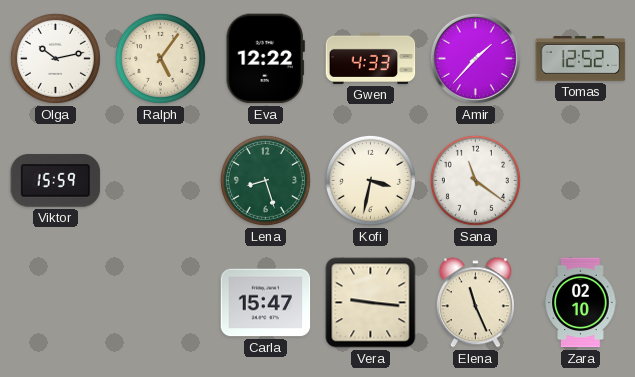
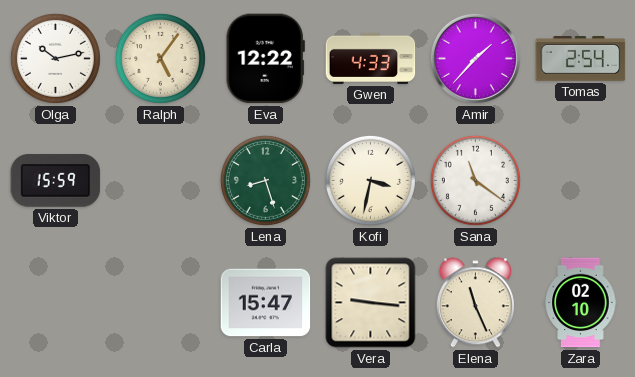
Tomas: 12:52 -> 2:54 (581, 59)
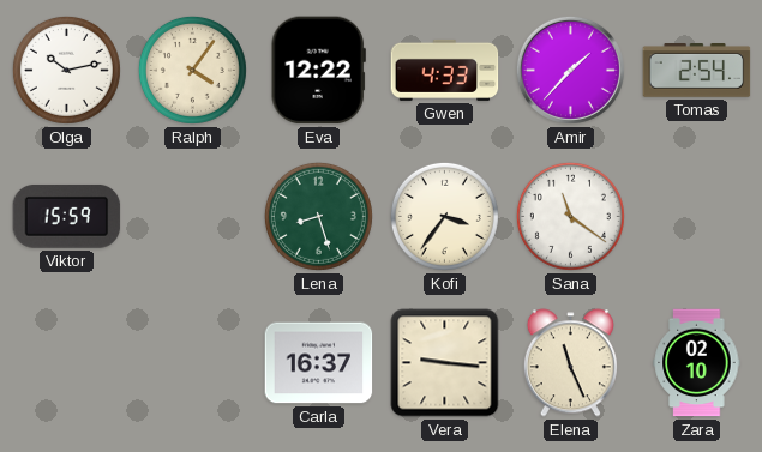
Ralph: 5:06 -> 4:06 (192, 70)
Kofi: 3:32 -> 3:36 (444, 216)
Carla: 15:47 -> 16:37 (319, 363)
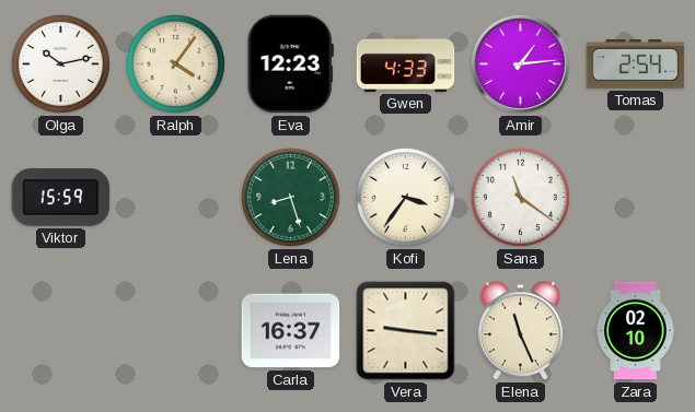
Eva: 12:22 -> 12:23 (290, 64)
Amir: 1:37 -> 1:14 (520, 63)
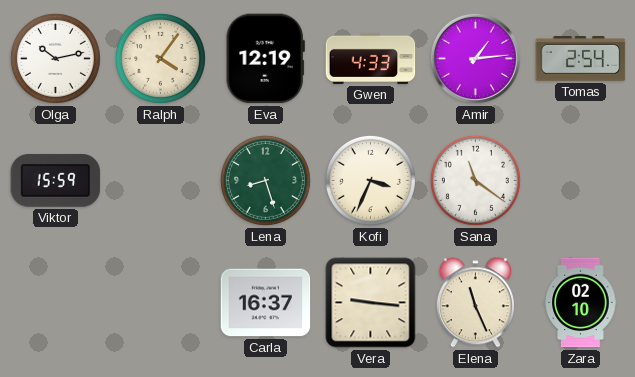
Eva: 12:23 -> 12:19 (265, 59)
Kofi: 3:36 -> 3:34 (370, 180)
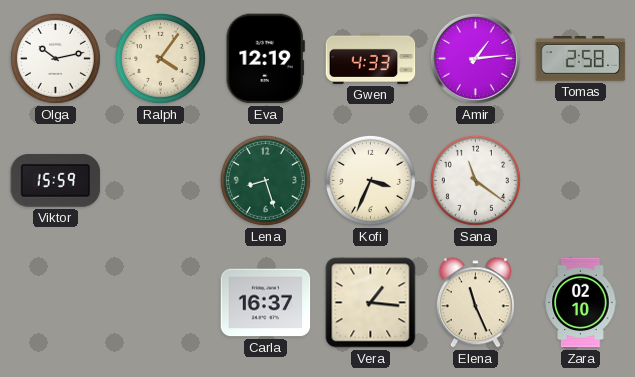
Tomas: 2:54 -> 2:58 (581, 59)
Vera: 9:16 -> 1:16 (371, 303)
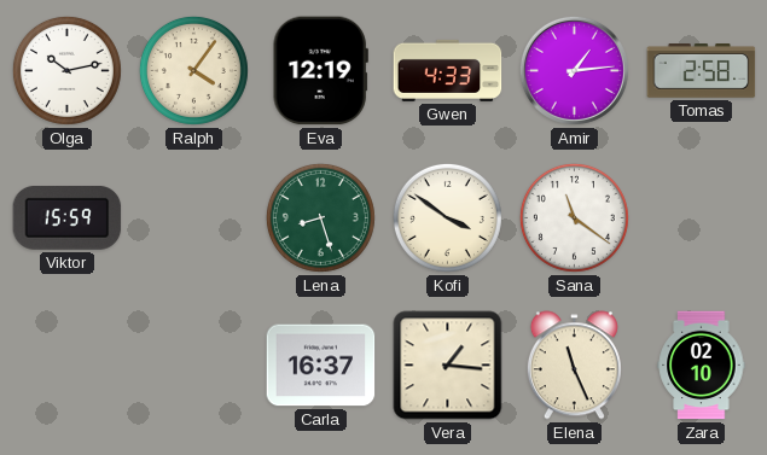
Kofi: 3:34 -> 3:51 (447, 217)
